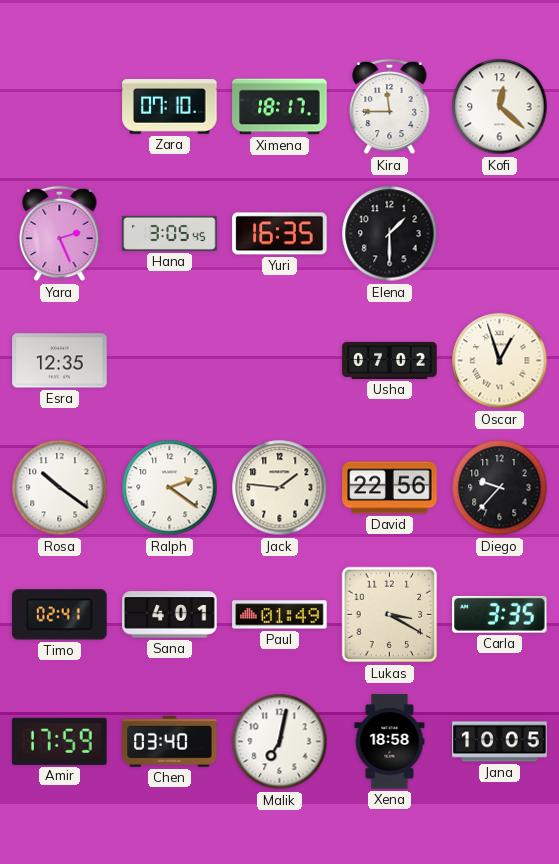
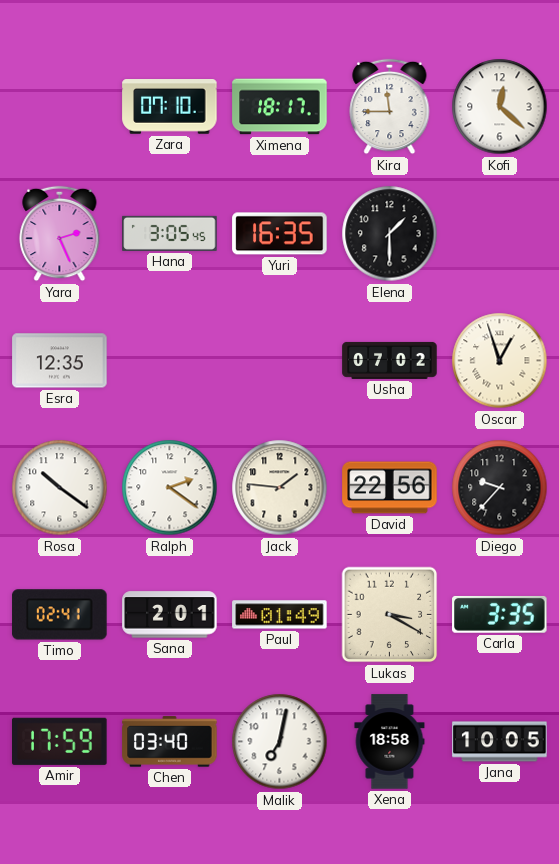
Sana: 4:01 -> 2:01 (170, 615)
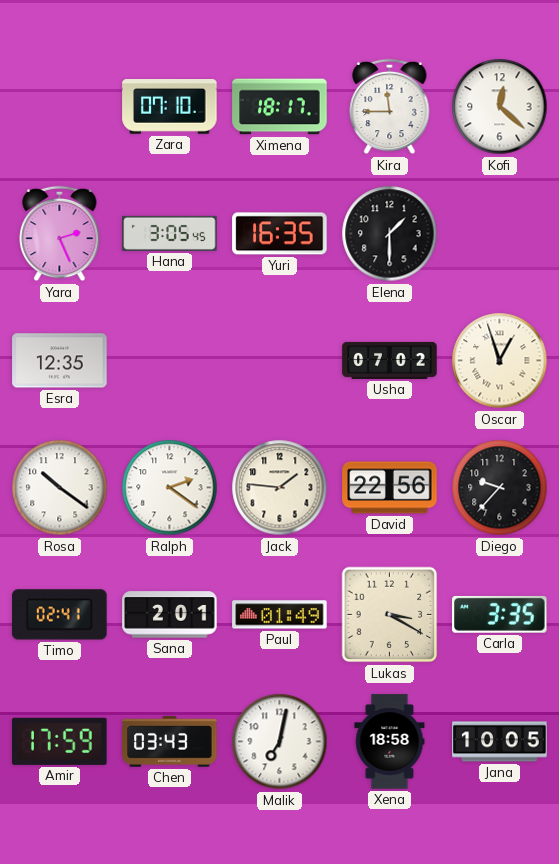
Chen: 03:40 -> 03:43 (170, 742)
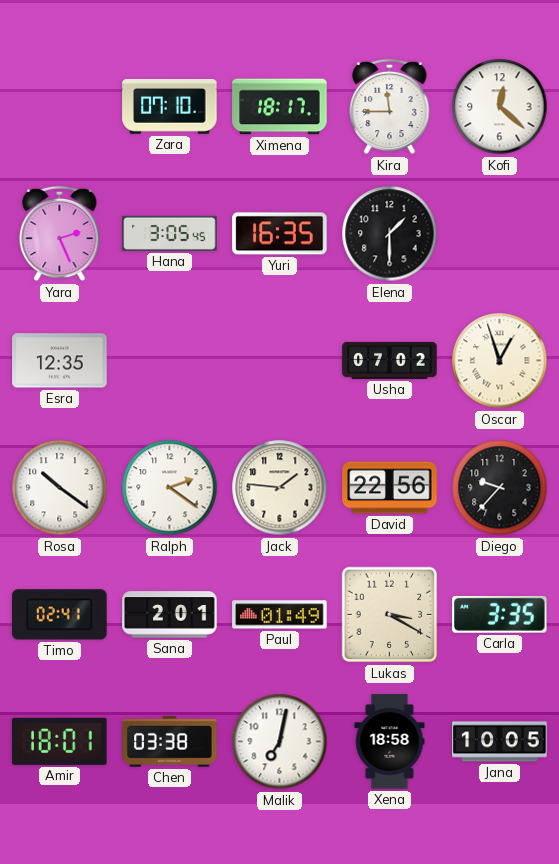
Amir: 17:59 -> 18:01 (60, 741)
Chen: 03:43 -> 03:38 (170, 742)
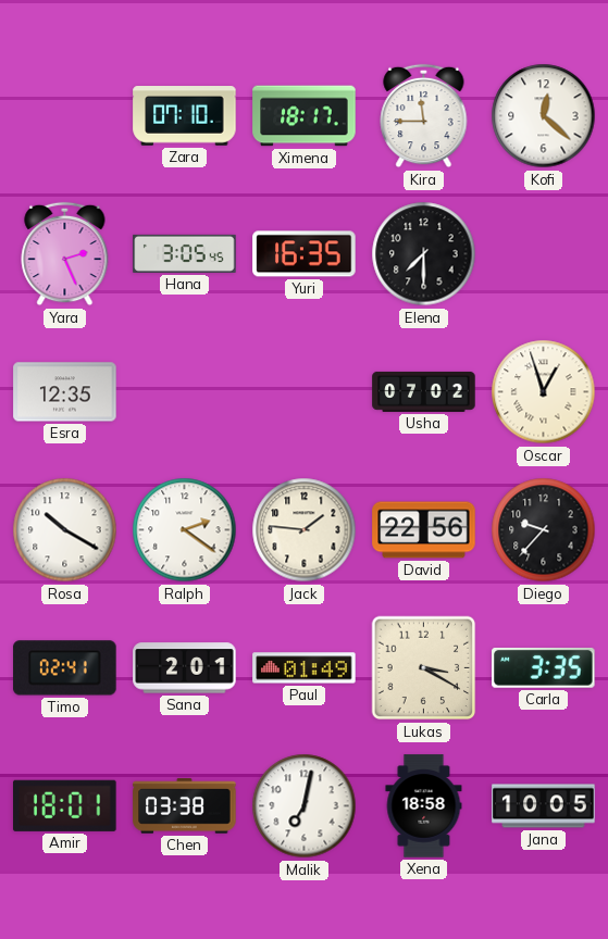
Elena: 1:30 -> 7:30 (424, 254)
Rosa: 10:21 -> 10:20 (65, 530)
